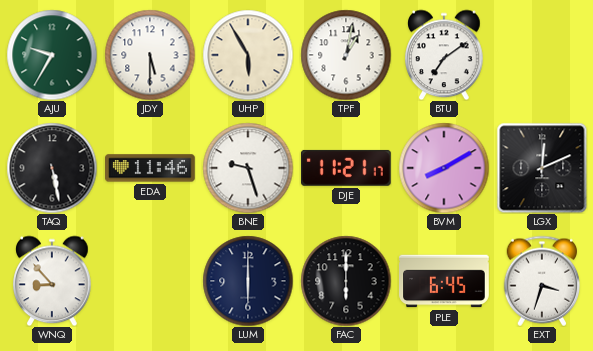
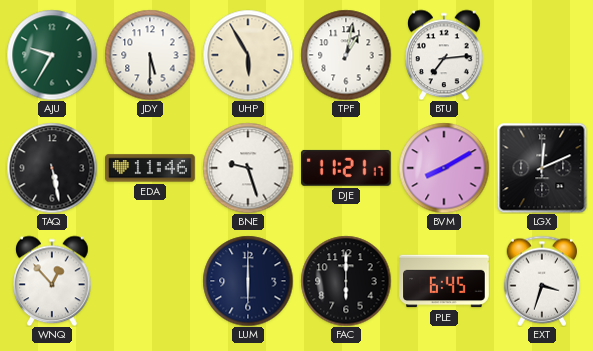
BTU: 7:09 -> 7:14 (444, 55)
WNQ: 8:53 -> 12:53 (52, 281)
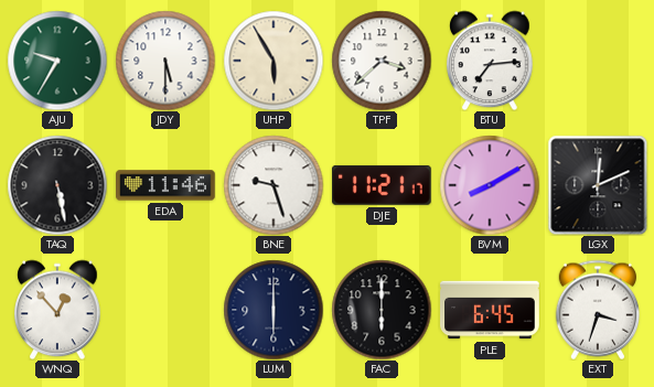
TPF: 1:02 -> 3:38 (382, 61)
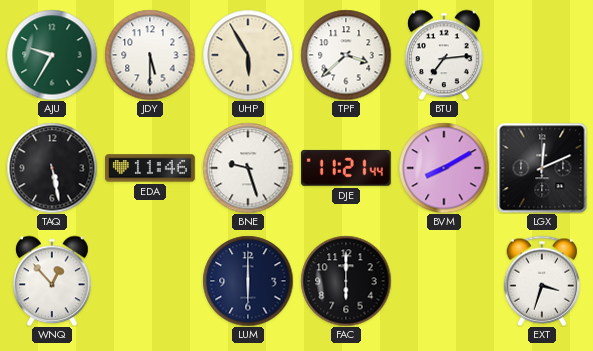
DJE: 11:21:17 -> 11:21:44 (346, 168)
PLE: 6:45 -> none (490, 310)
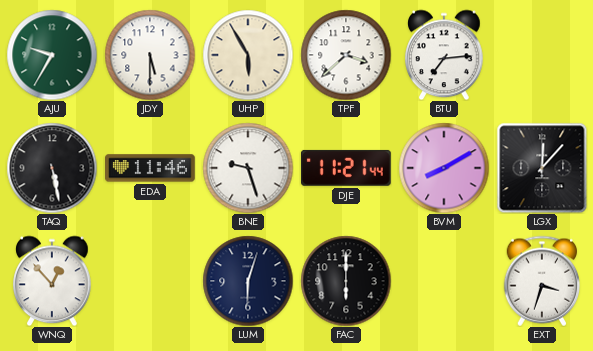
LGX: 12:11 -> 12:07 (542, 168)
LUM: 6:00 -> 6:03 (248, 281)
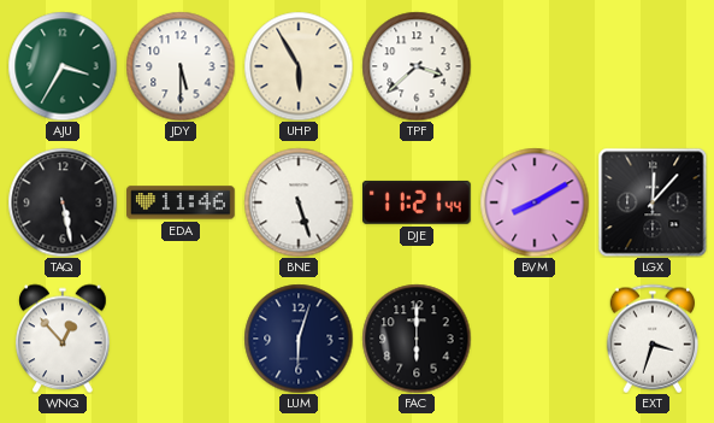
AJU: 9:35 -> 3:35 (63, 66)
BTU: 7:14 -> none (444, 55)
BNE: 9:27 -> 5:27 (299, 202)
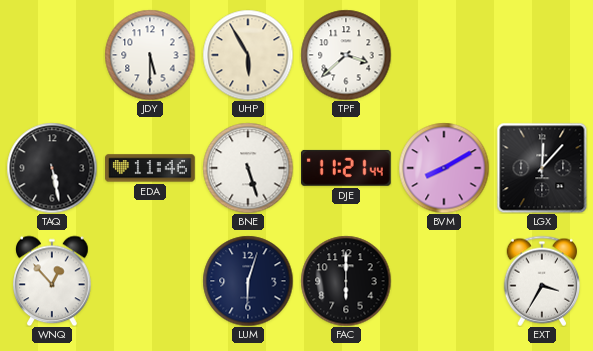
AJU: 3:35 -> none (63, 66)
EXT: 3:33 -> 3:35 (541, 281)
